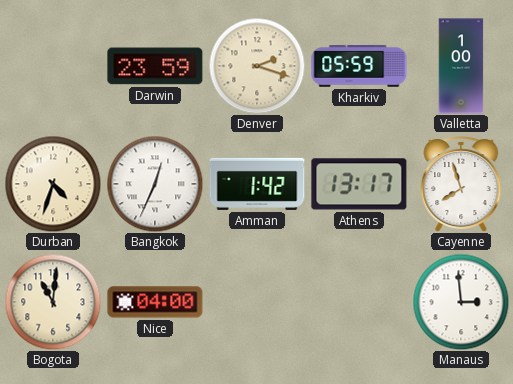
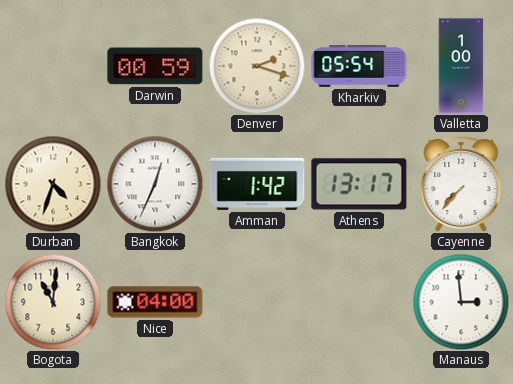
Darwin: 23:59 -> 00:59 (155, 66)
Kharkiv: 05:59 -> 05:54 (359, 67)
Cayenne: 7:57 -> 7:37 (461, 185)
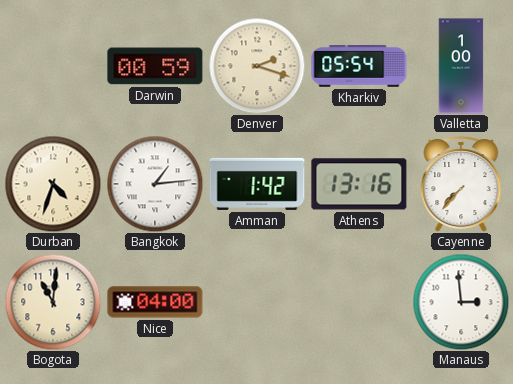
Bangkok: 12:34 -> 1:14 (155, 184)
Athens: 13:17 -> 13:16 (359, 184)
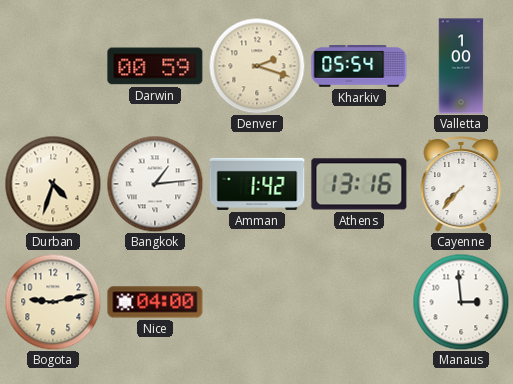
Bogota: 11:01 -> 9:13 (53, 302)
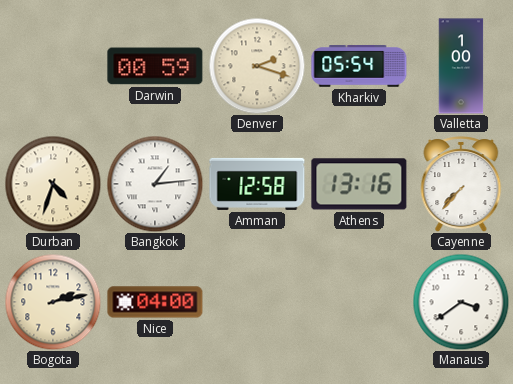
Amman: 1:42 -> 12:58 (257, 184)
Bogota: 9:13 -> 2:13 (53, 302)
Manaus: 2:59 -> 3:39 (461, 302)
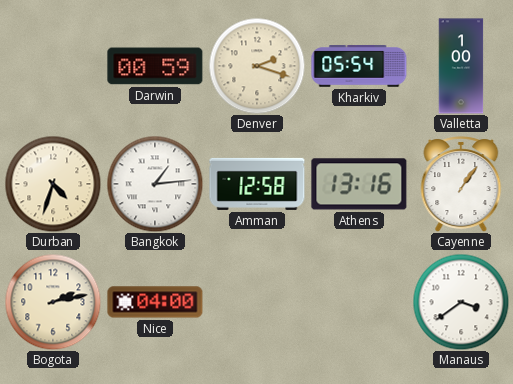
Cayenne: 7:37 -> 1:06 (461, 185)
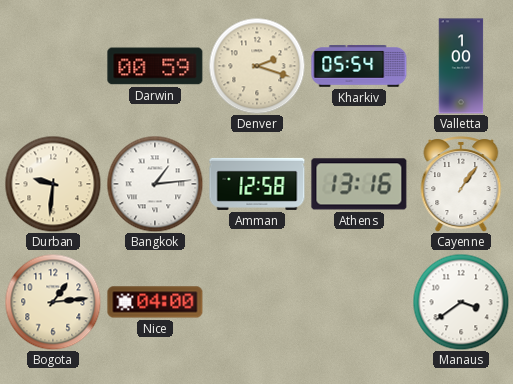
Durban: 4:33 -> 9:31 (53, 184)
Bogota: 2:13 -> 1:14 (53, 302)
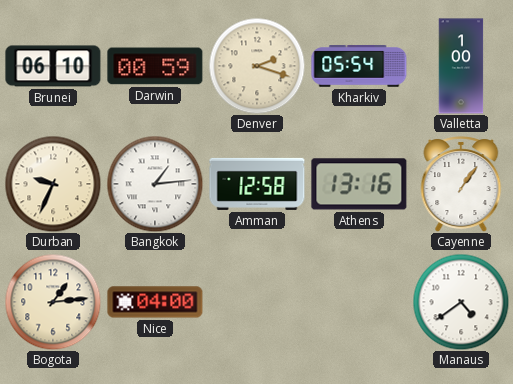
Brunei: none -> 06:10 (53, 66)
Durban: 9:31 -> 9:34 (53, 184)
Manaus: 3:39 -> 4:39 (461, 302)
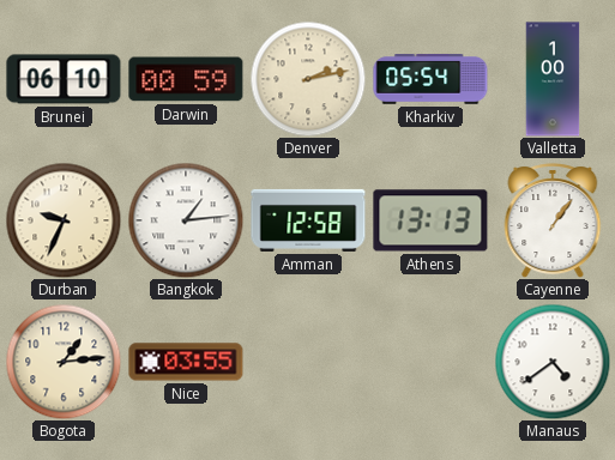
Denver: 2:18 -> 2:13 (308, 79)
Athens: 13:16 -> 13:13 (430, 220)
Nice: 04:00 -> 03:55 (186, 362)
